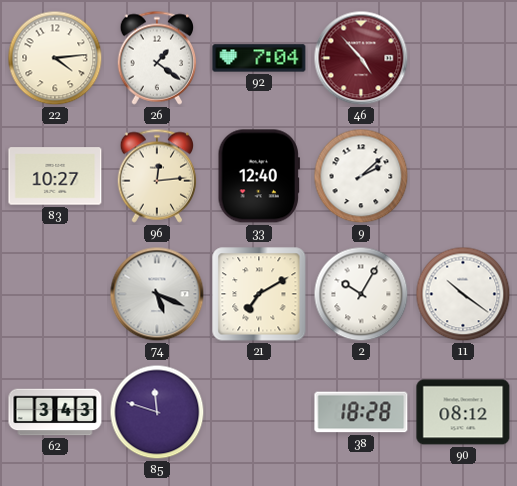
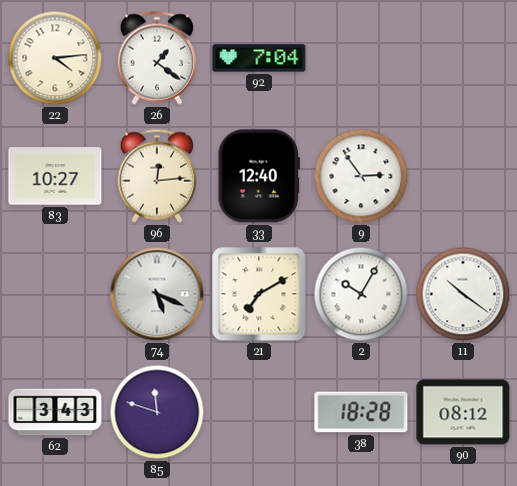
46: 4:53 -> none (361, 58)
9: 2:08 -> 2:54 (361, 176)
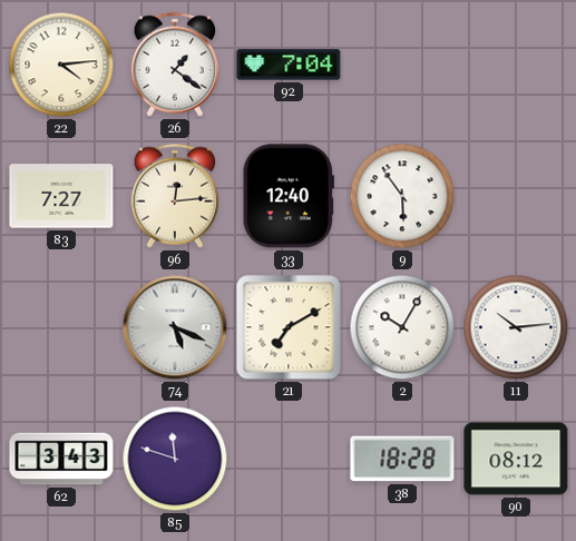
83: 10:27 -> 7:27 (61, 196)
9: 2:54 -> 5:54 (402, 196)
11: 10:21 -> 10:14 (516, 327)
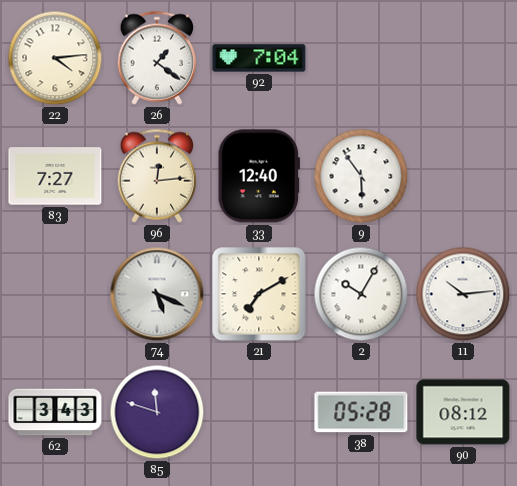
38: 18:28 -> 05:28 (361, 412)
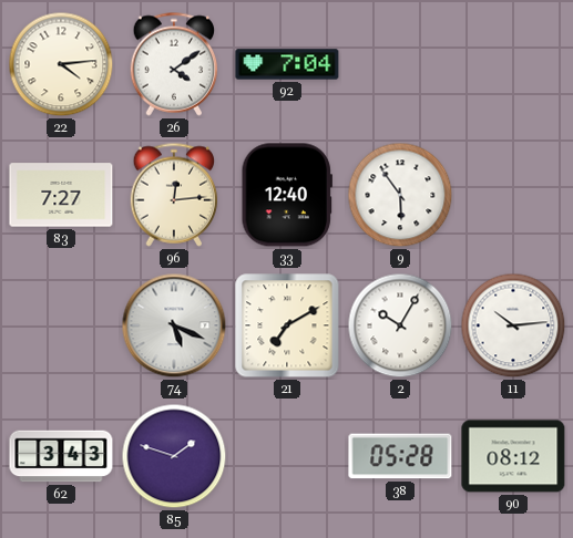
26: 1:21 -> 4:09 (174, 64)
85: 11:48 -> 1:48 (174, 456)
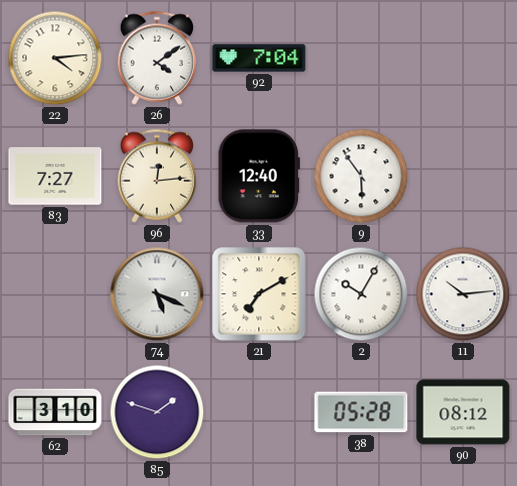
62: 3:43 -> 3:10 (55, 412)
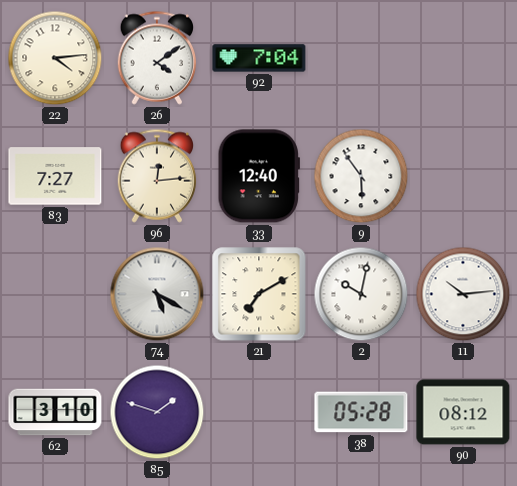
74: 5:19 -> 5:20 (157, 294)
2: 10:05 -> 10:02 (361, 294)
